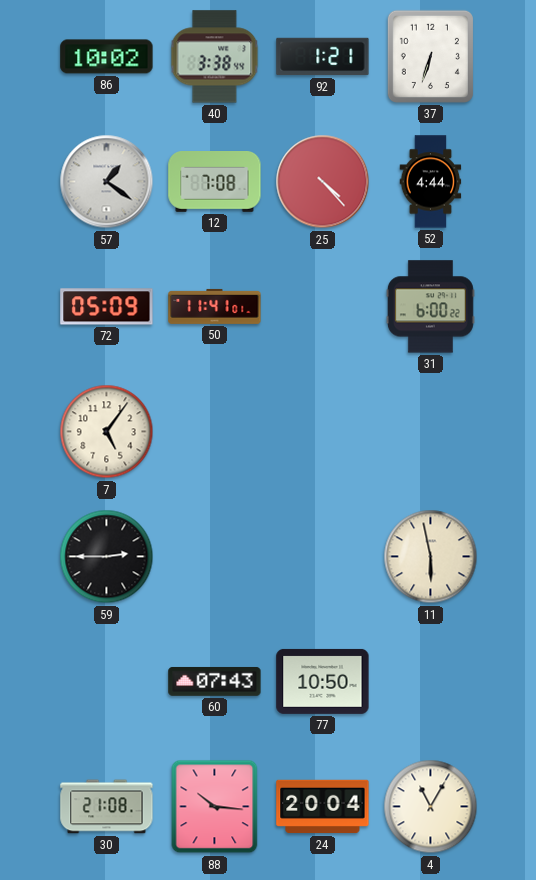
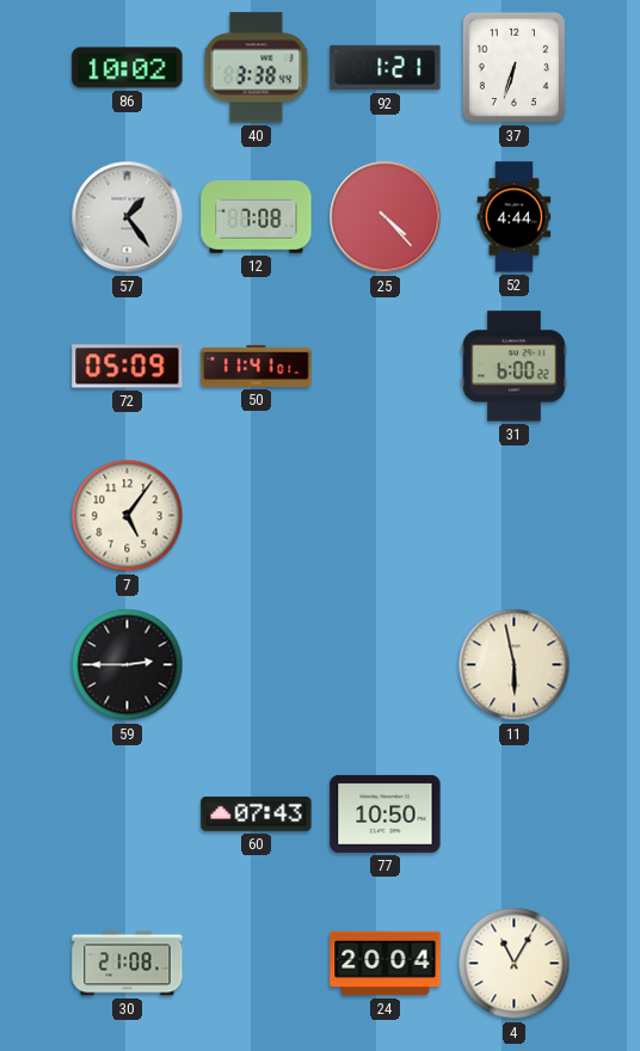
57: 1:21 -> 1:24 (128, 217)
88: 10:16 -> none (215, 807)
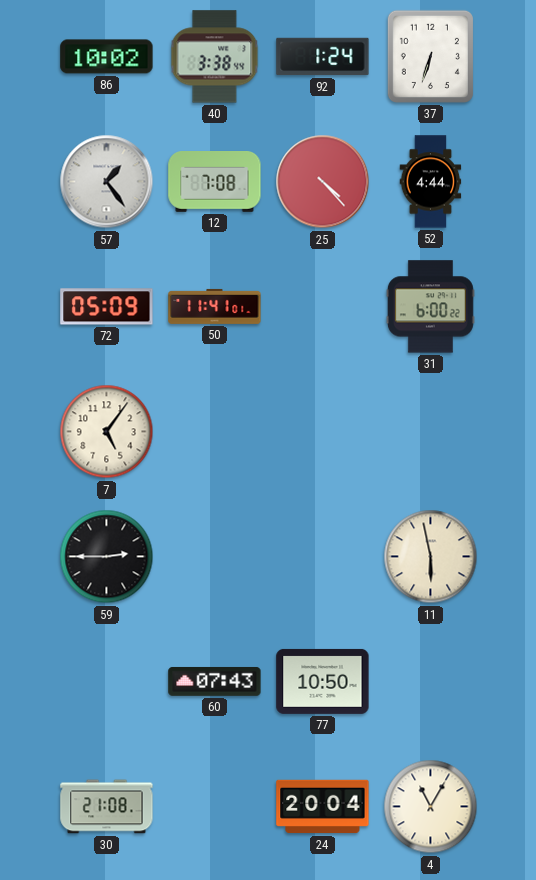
92: 1:21 -> 1:24 (323, 57)
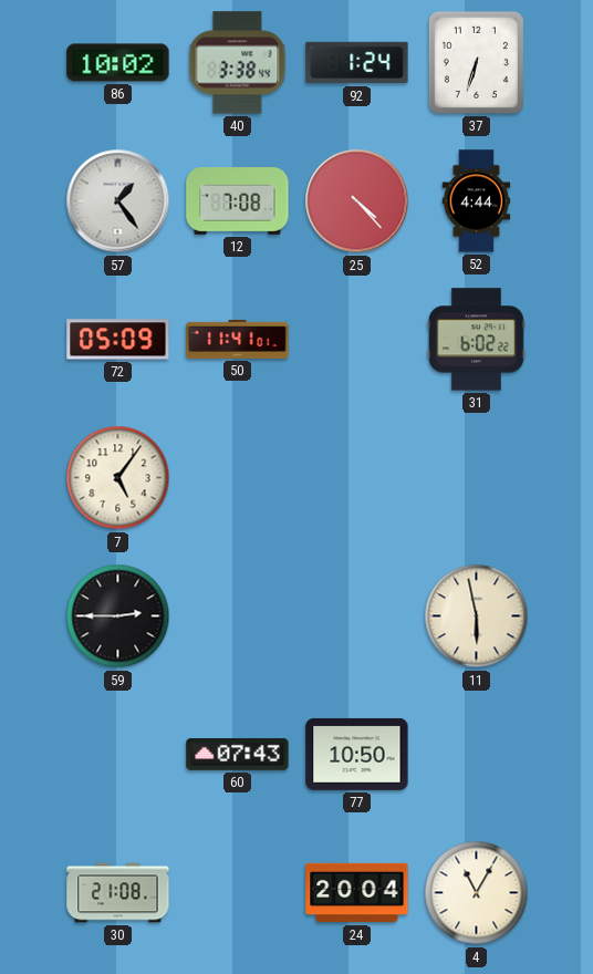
31: 6:00 -> 6:02 (476, 340)
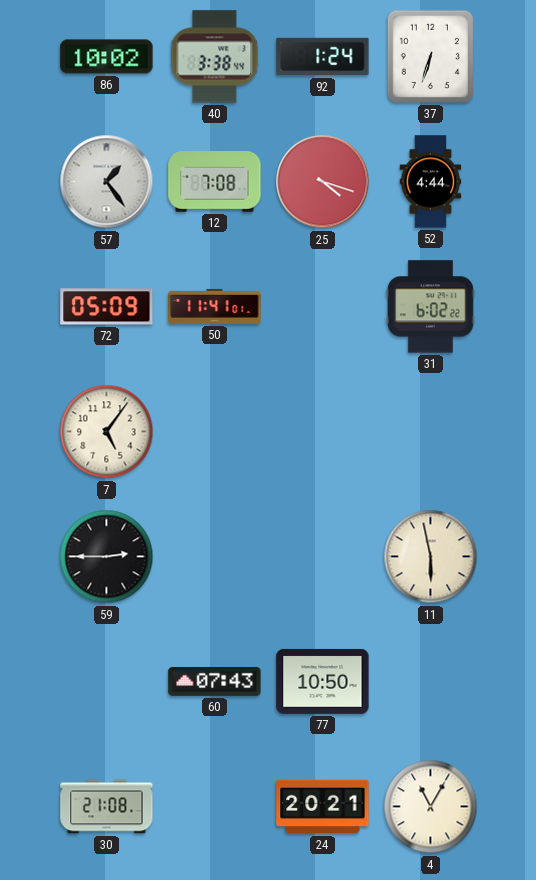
25: 4:23 -> 4:18 (323, 182)
24: 20:04 -> 20:21 (323, 807)
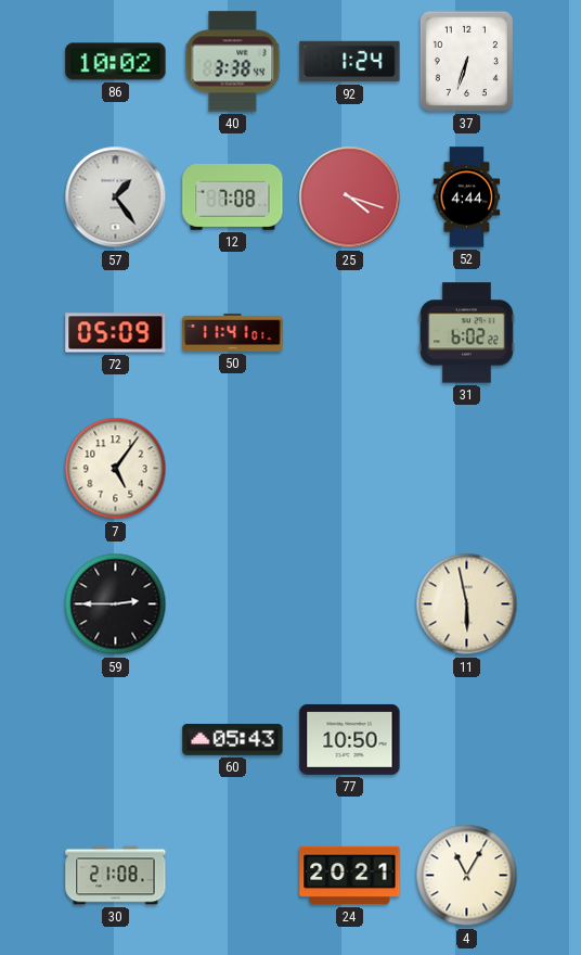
60: 07:43 -> 05:43 (233, 740)
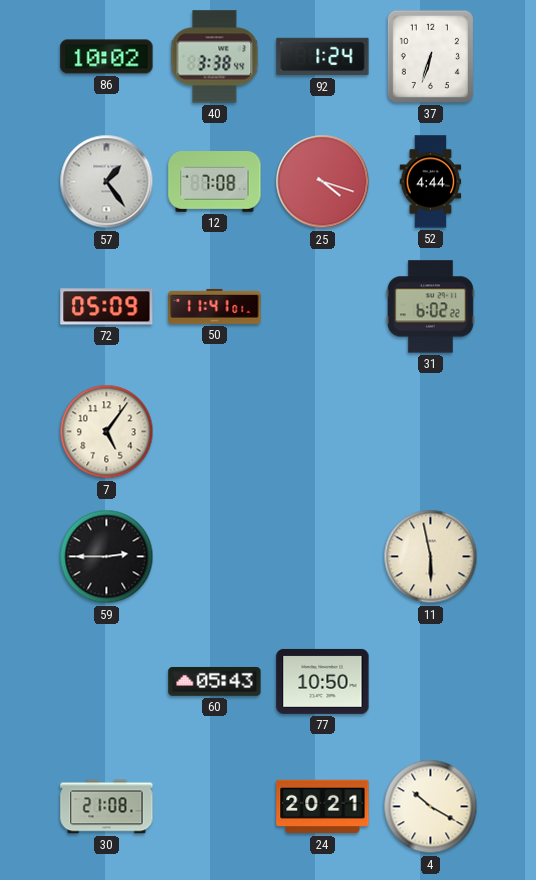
4: 11:05 -> 10:20 (431, 807)
